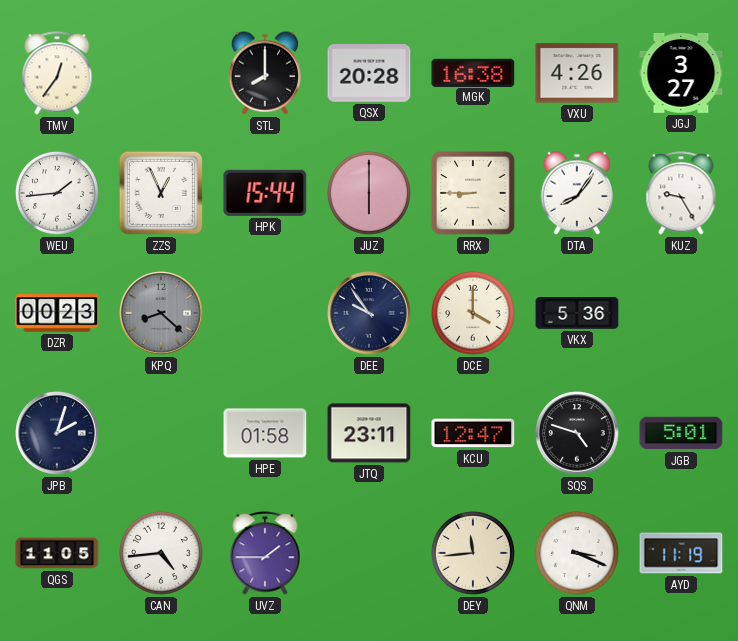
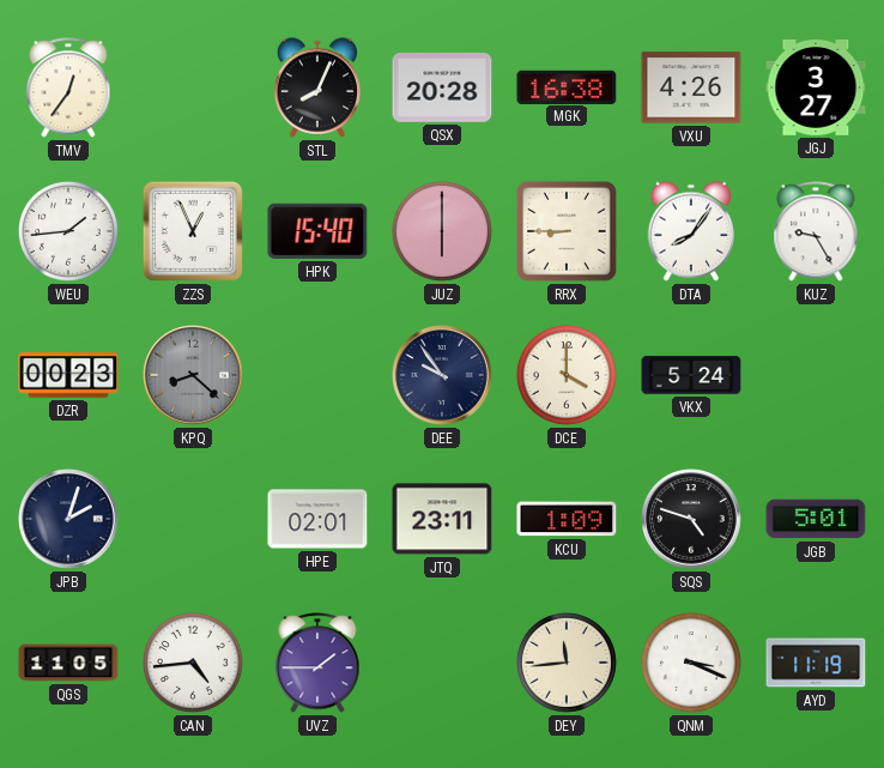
STL: 8:00 -> 8:04 (317, 87)
HPK: 15:44 -> 15:40 (317, 231)
VKX: 5:36 -> 5:24 (691, 375)
HPE: 01:58 -> 02:01 (317, 519)
KCU: 12:47 -> 1:09 (567, 519)
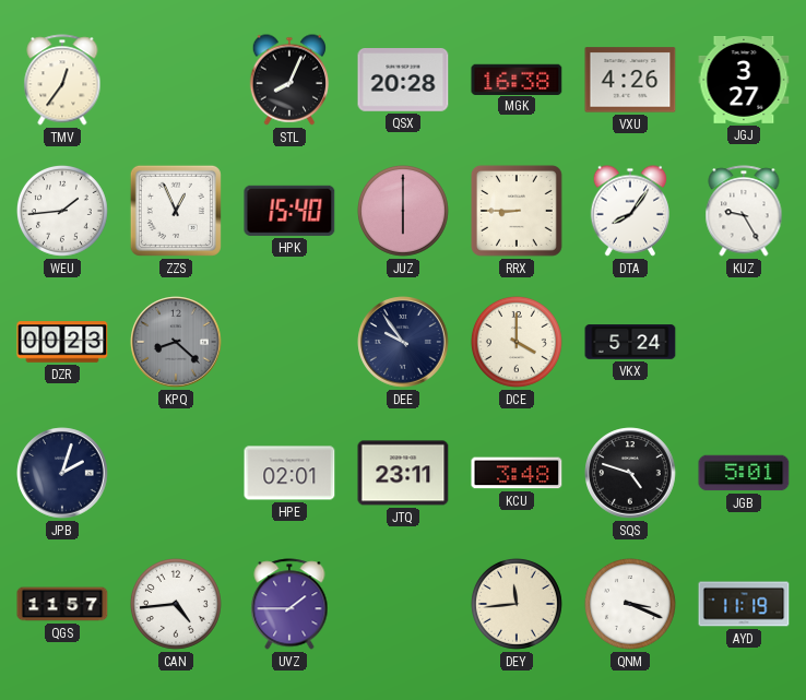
KCU: 1:09 -> 3:48 (517, 473)
QGS: 11:05 -> 11:57 (62, 604)
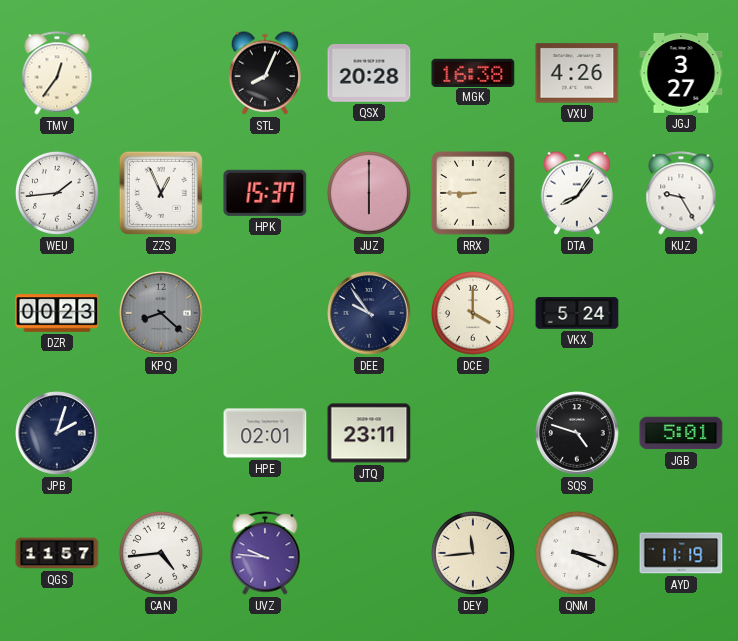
HPK: 15:40 -> 15:37 (265, 193)
KCU: 3:48 -> none (517, 473)
UVZ: 1:45 -> 9:46 (265, 553)
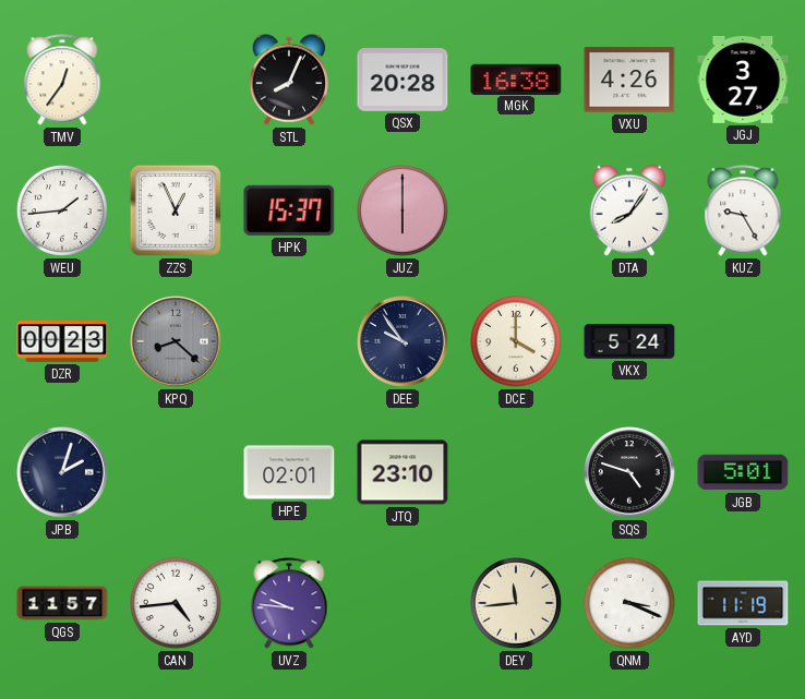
RRX: 8:45 -> none (473, 193)
JTQ: 23:11 -> 23:10 (403, 472)
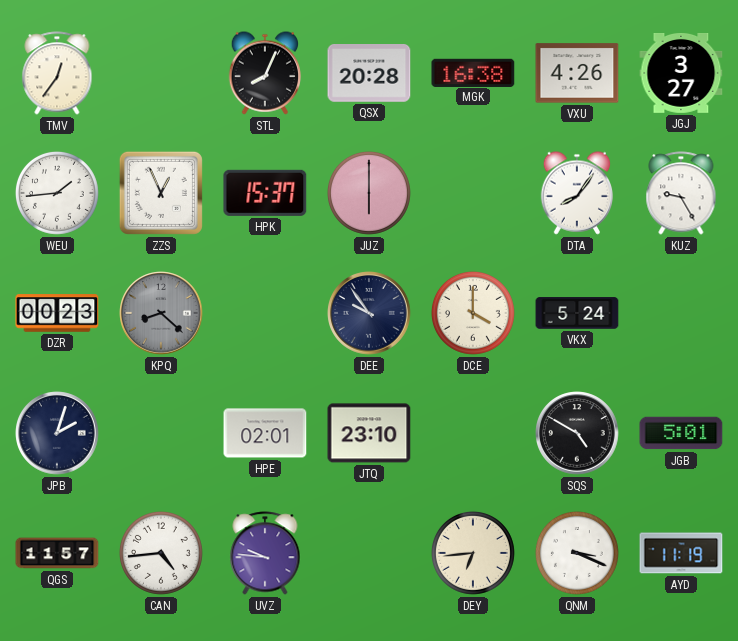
SQS: 4:48 -> 4:50 (577, 433)
DEY: 11:44 -> 6:44 (473, 553)
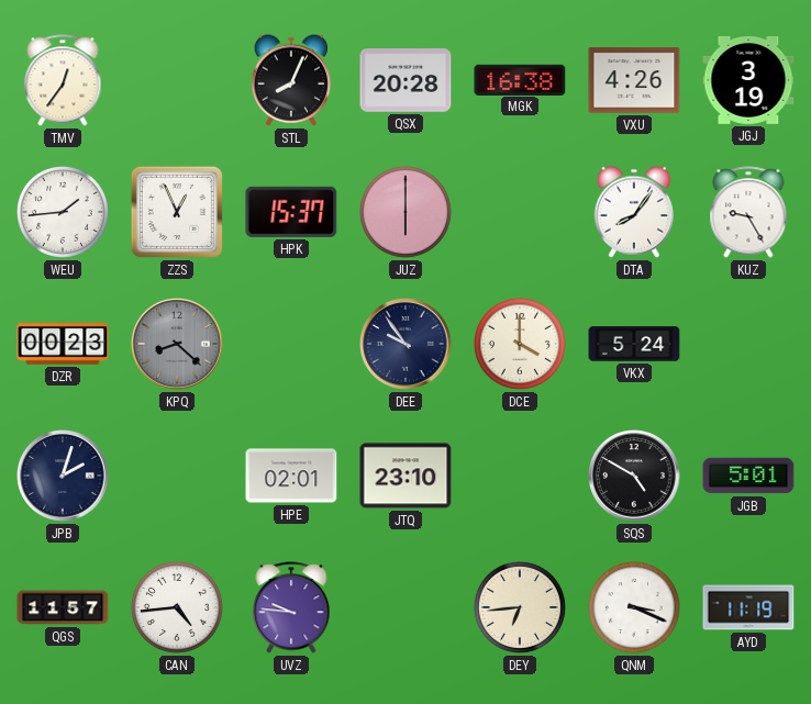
JGJ: 3:27 -> 3:19 (748, 81)
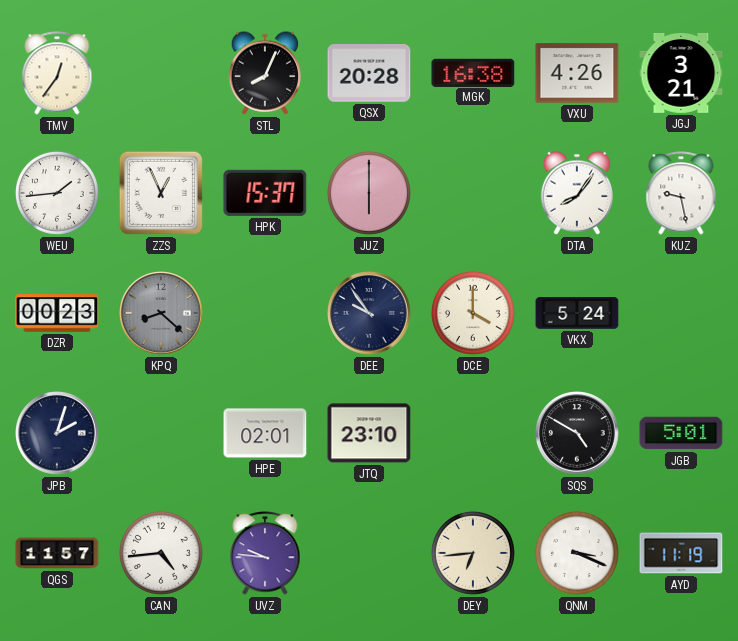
JGJ: 3:19 -> 3:21 (681, 74)
KUZ: 9:25 -> 9:28 (681, 193)
